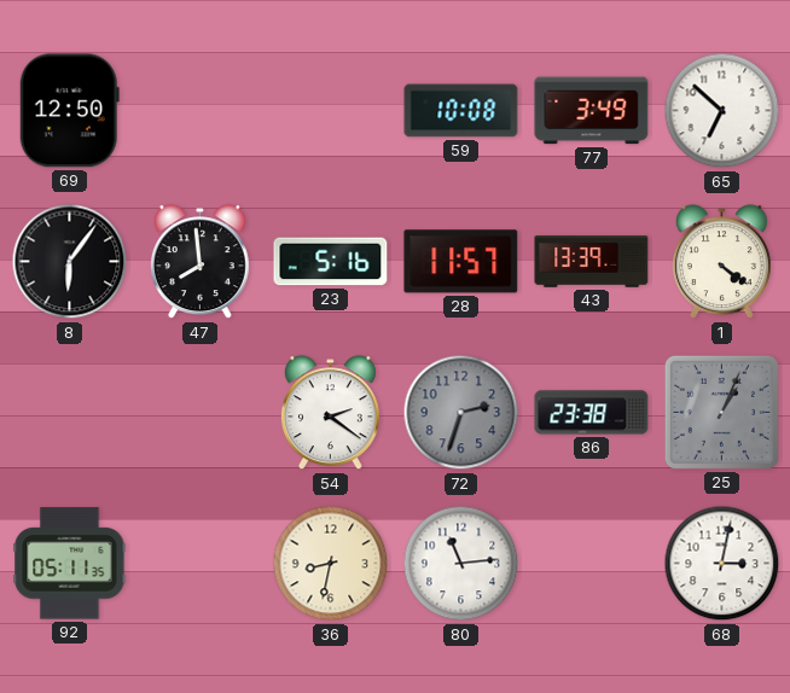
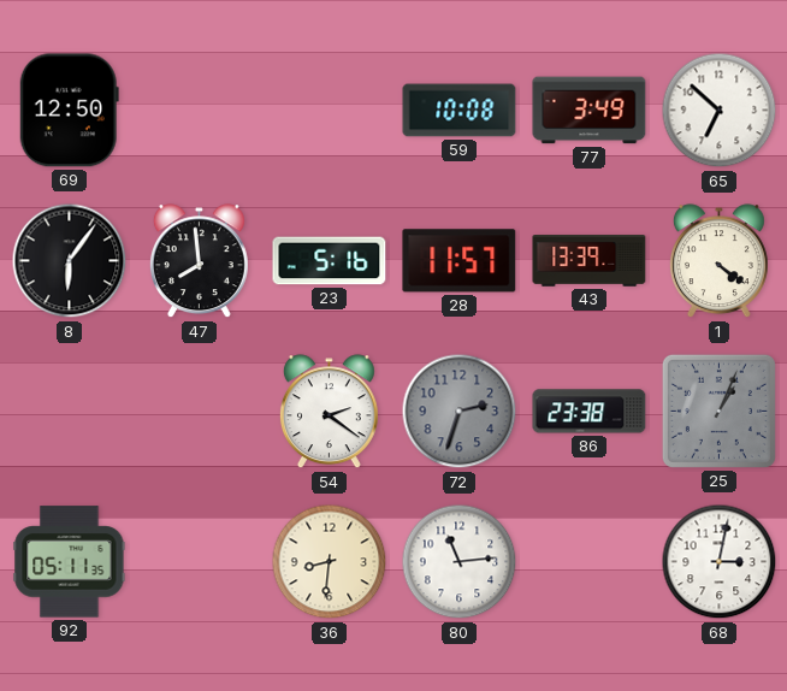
36: 8:32 -> 8:31 (330, 562)
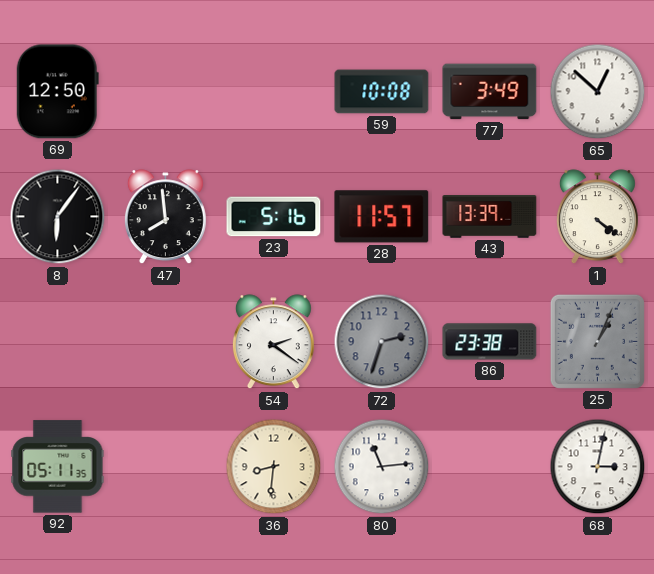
65: 6:52 -> 12:52 (598, 92)
